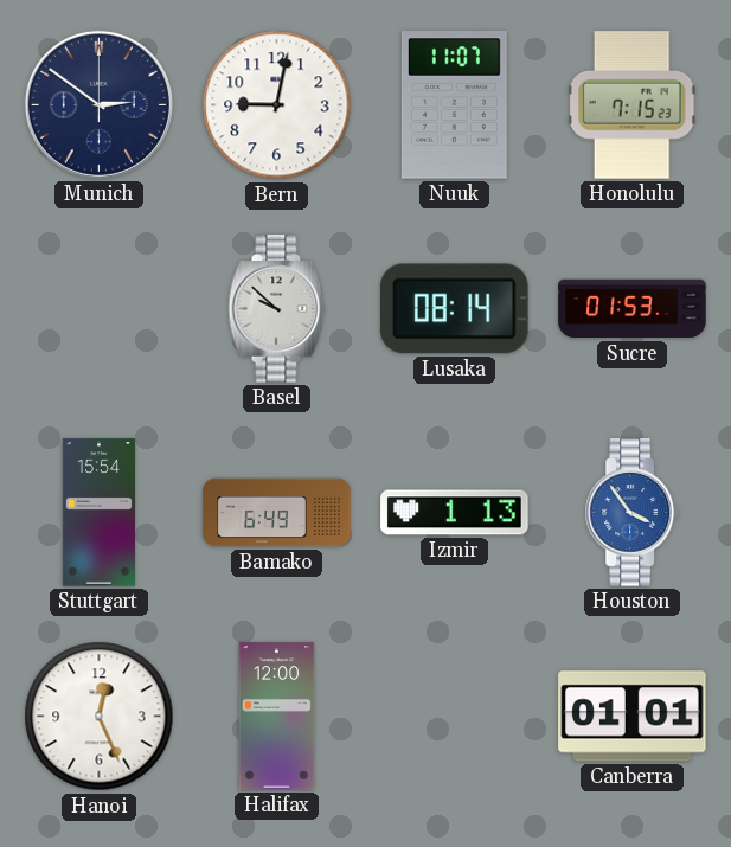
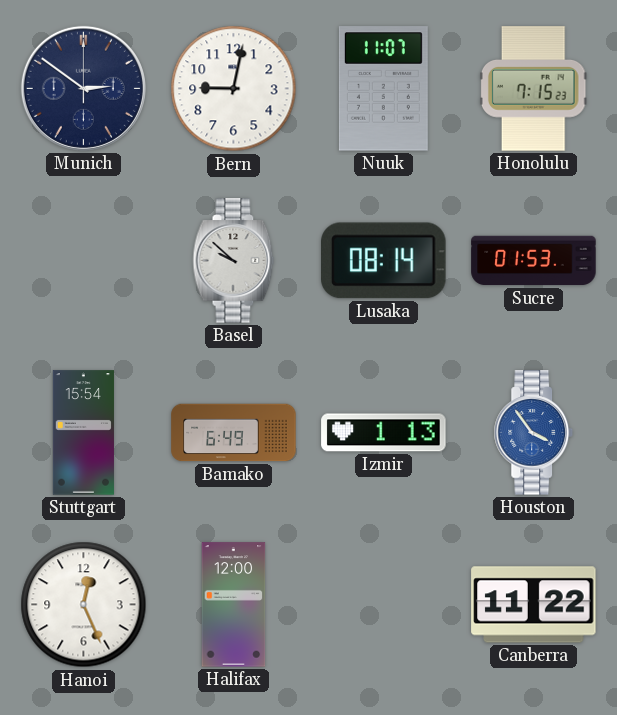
Canberra: 01:01 -> 11:22 (534, 605)
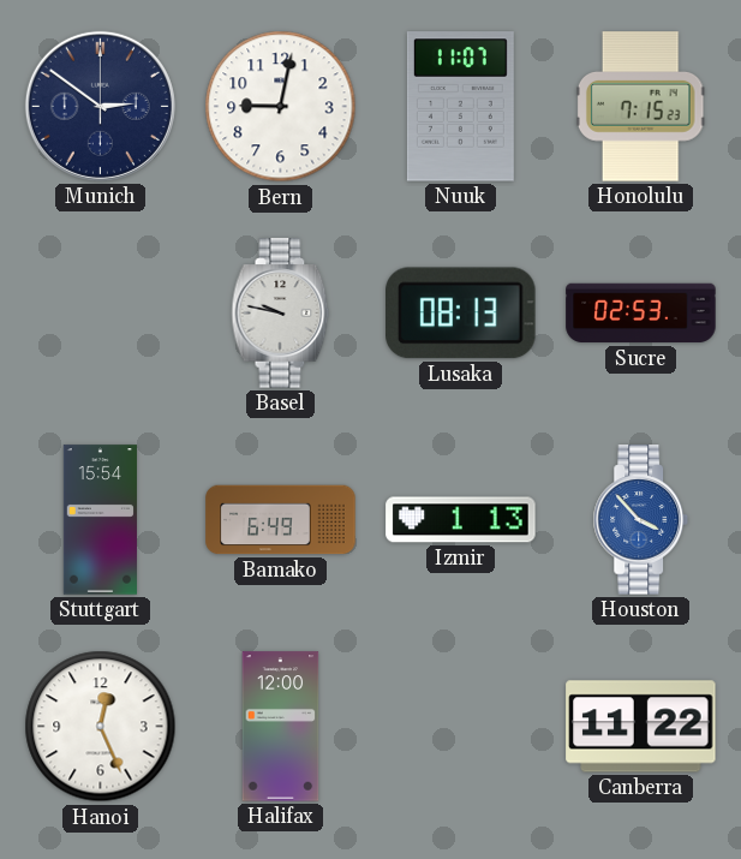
Basel: 9:52 -> 9:47 (281, 314)
Lusaka: 08:14 -> 08:13 (461, 314)
Sucre: 01:53 -> 02:53 (641, 314)
Houston: 3:54 -> 3:53 (641, 520)
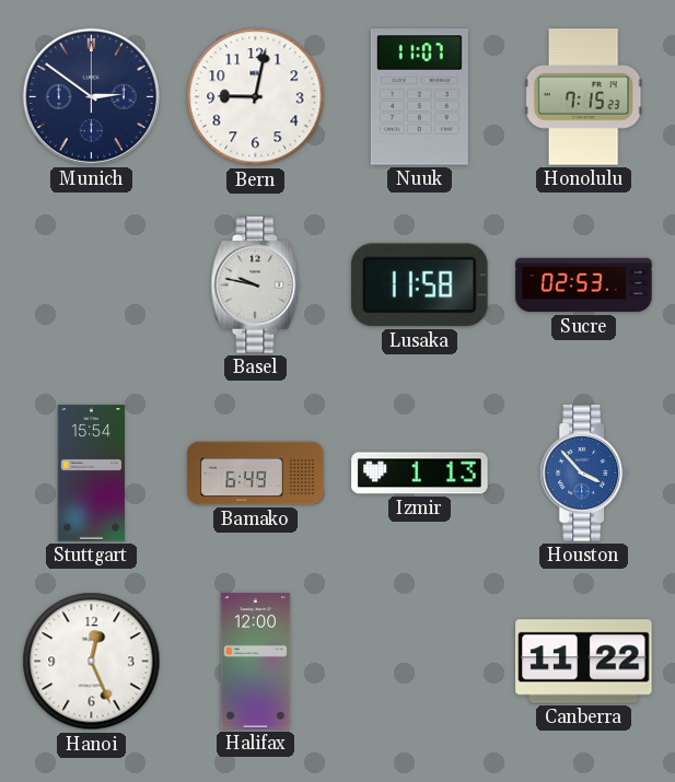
Lusaka: 08:13 -> 11:58 (420, 285)
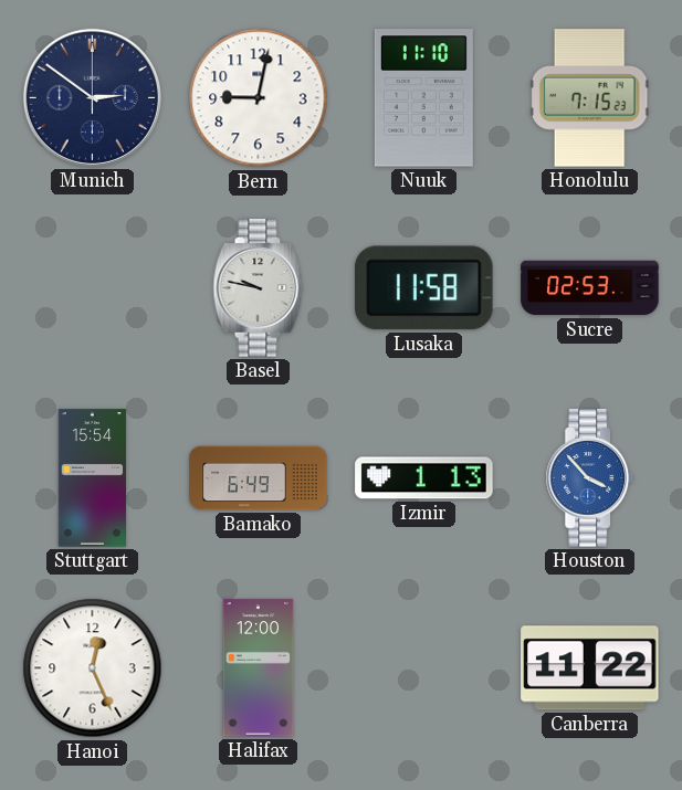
Nuuk: 11:07 -> 11:10 (423, 98)
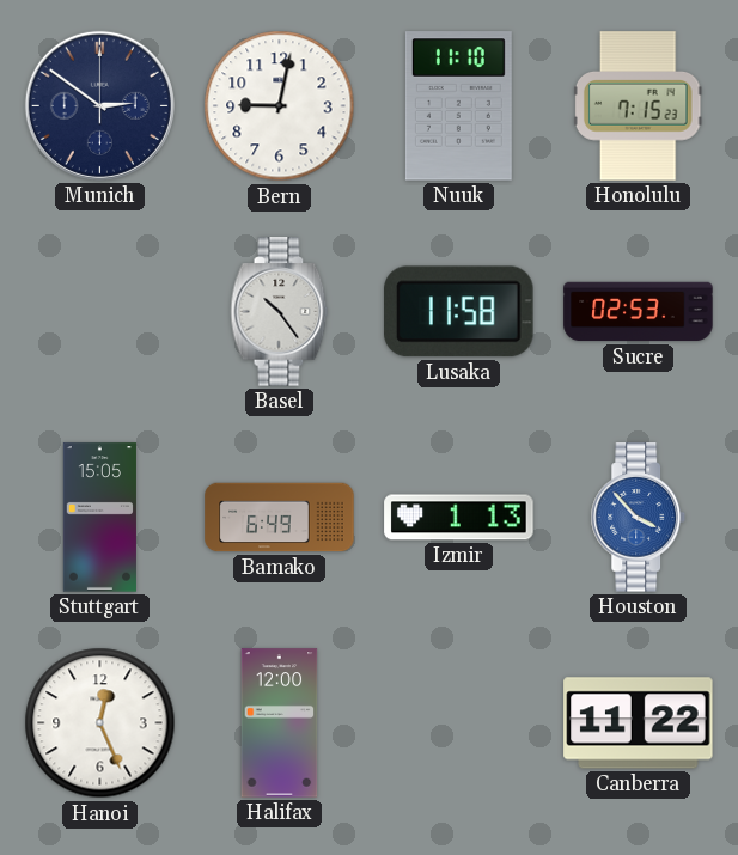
Basel: 9:47 -> 10:24 (280, 312)
Stuttgart: 15:54 -> 15:05 (99, 518)
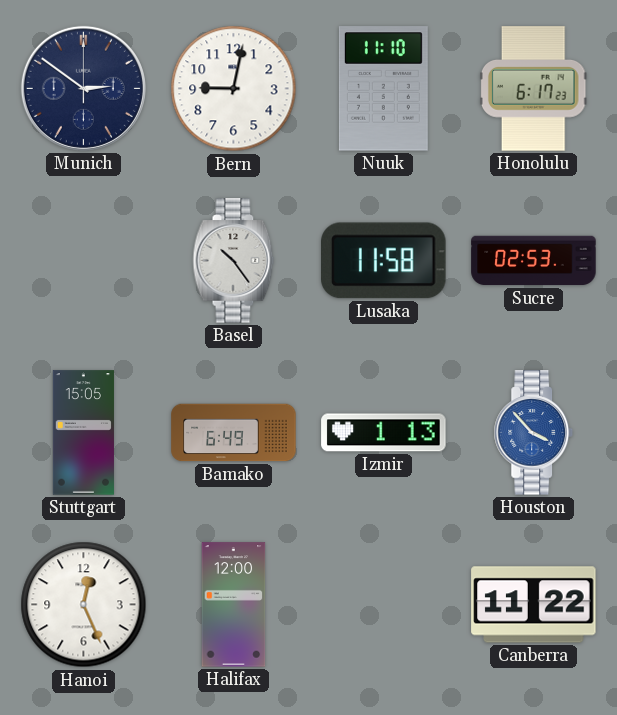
Honolulu: 7:15 -> 6:17 (533, 89)
